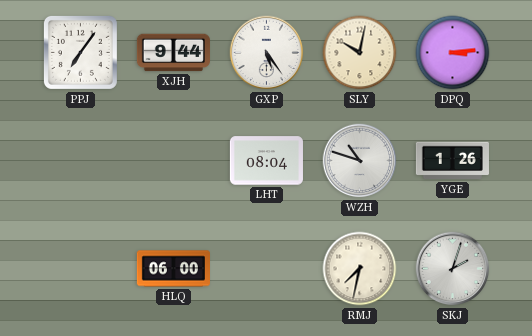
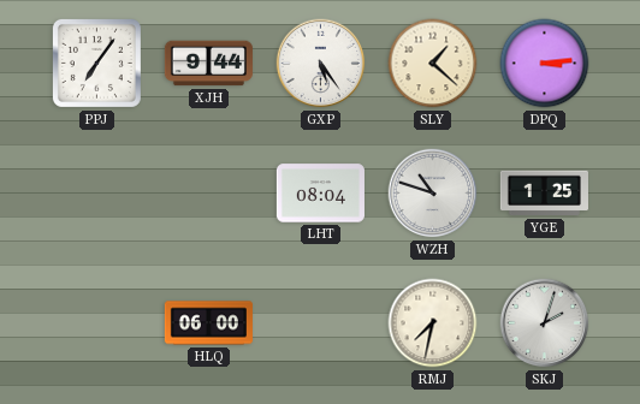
SLY: 10:02 -> 1:22 (433, 64)
YGE: 1:26 -> 1:25 (544, 194)
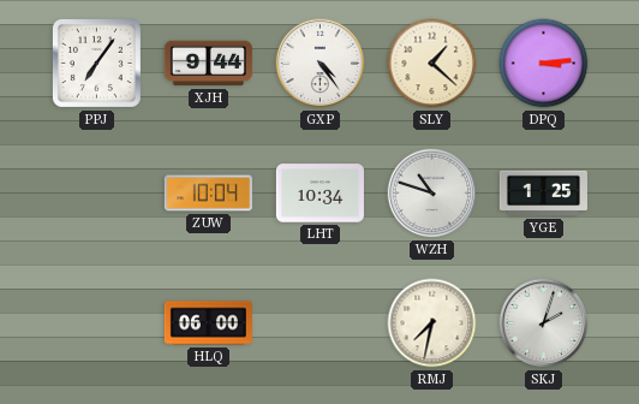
GXP: 5:24 -> 4:24 (321, 64)
ZUW: none -> 10:04 (208, 194)
LHT: 08:04 -> 10:34 (319, 194)
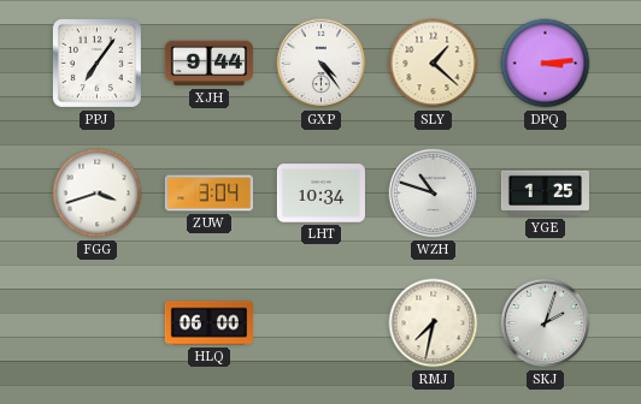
FGG: none -> 3:42 (98, 194)
ZUW: 10:04 -> 3:04 (208, 194)
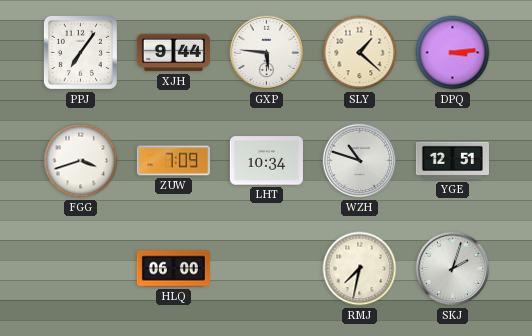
GXP: 4:24 -> 5:46 (267, 53)
ZUW: 3:04 -> 7:09 (173, 161)
YGE: 1:25 -> 12:51 (452, 161)
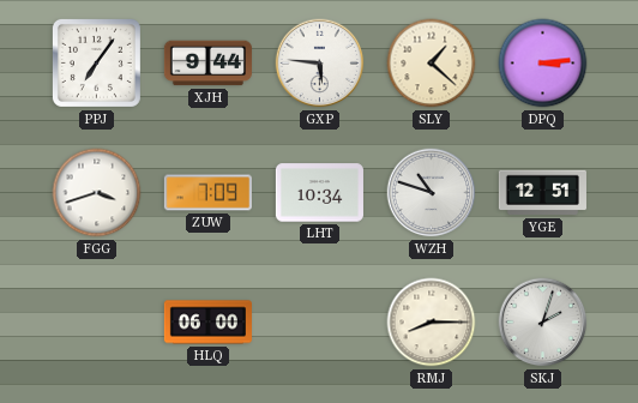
RMJ: 7:32 -> 8:15 (432, 323)
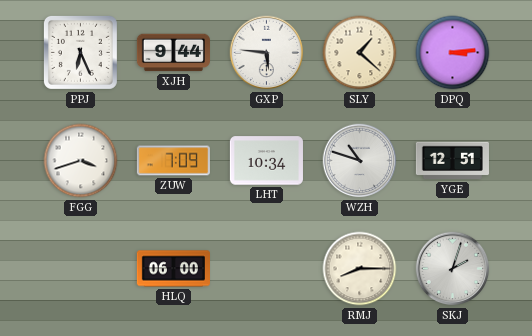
PPJ: 7:06 -> 6:26 (80, 52)
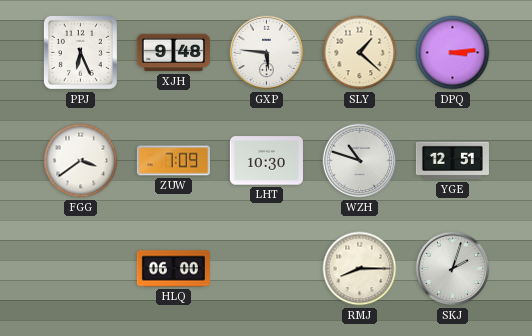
XJH: 9:44 -> 9:48 (173, 53)
FGG: 3:42 -> 3:39 (81, 161)
LHT: 10:34 -> 10:30 (266, 161)
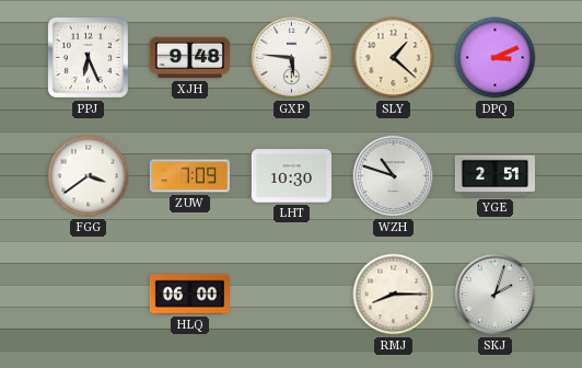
DPQ: 3:14 -> 3:11 (496, 58)
YGE: 12:51 -> 2:51 (494, 176)
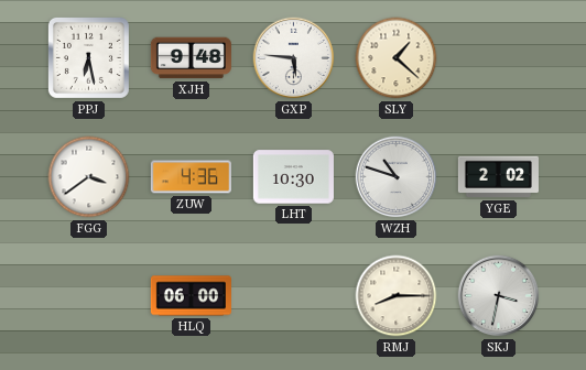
PPJ: 6:26 -> 6:28 (88, 57)
DPQ: 3:11 -> none (496, 58)
ZUW: 7:09 -> 4:36 (191, 177)
YGE: 2:51 -> 2:02 (498, 177)
SKJ: 2:03 -> 3:32 (499, 296)
